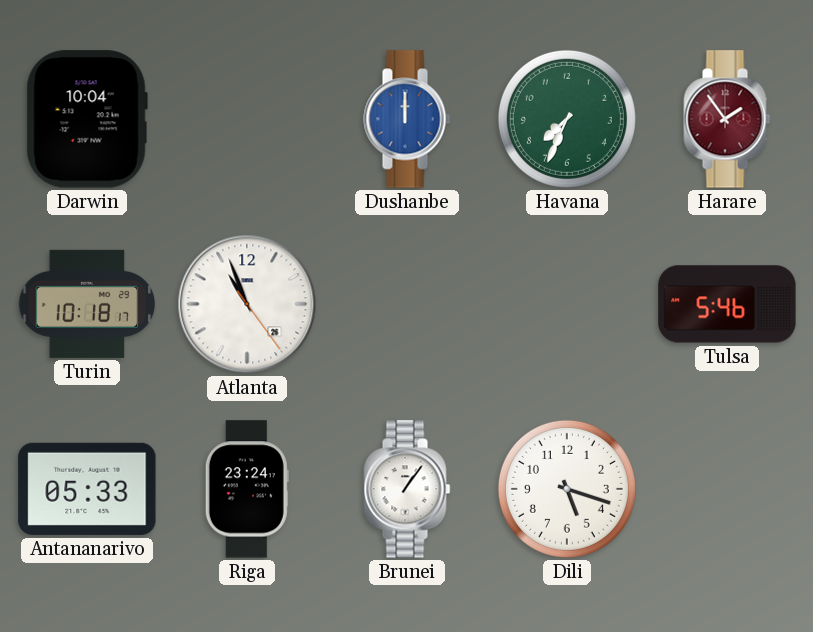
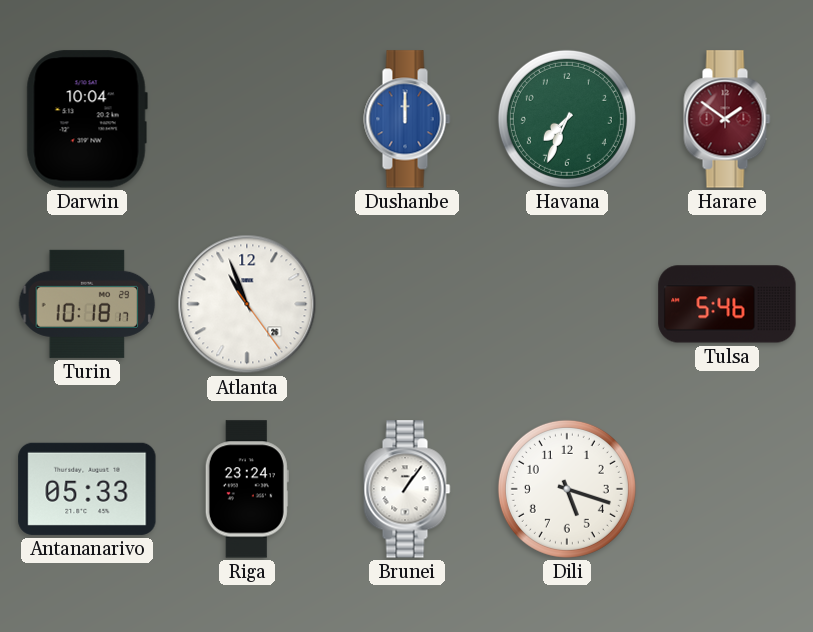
Harare: 1:54 -> 1:51 (727, 119)
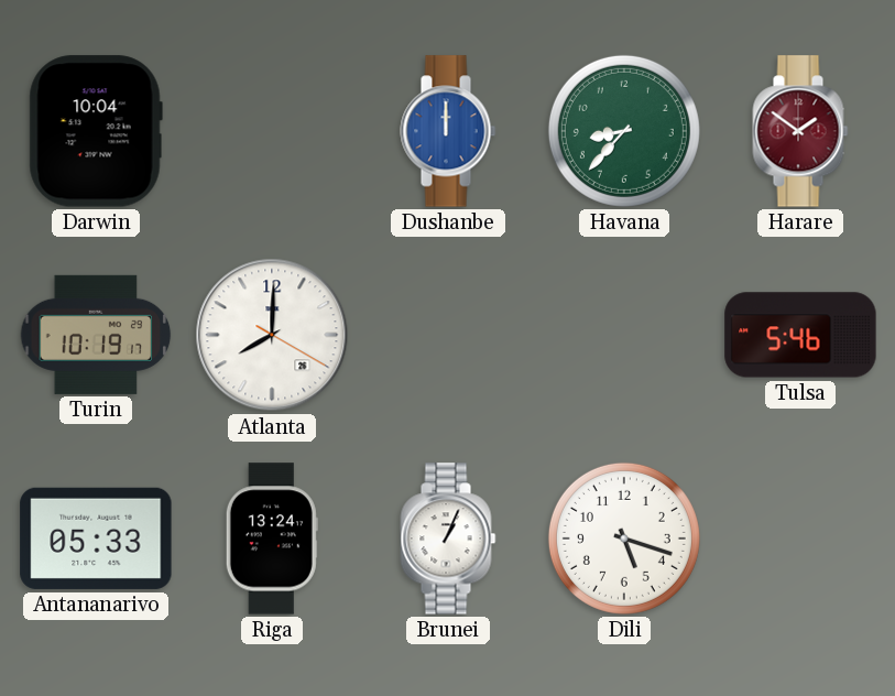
Havana: 7:34 -> 8:37 (624, 131)
Turin: 10:18 -> 10:19 (96, 335)
Atlanta: 10:56 -> 8:00 (272, 335)
Riga: 23:24 -> 13:24 (272, 539)
Brunei: 1:06 -> 1:04 (448, 539)
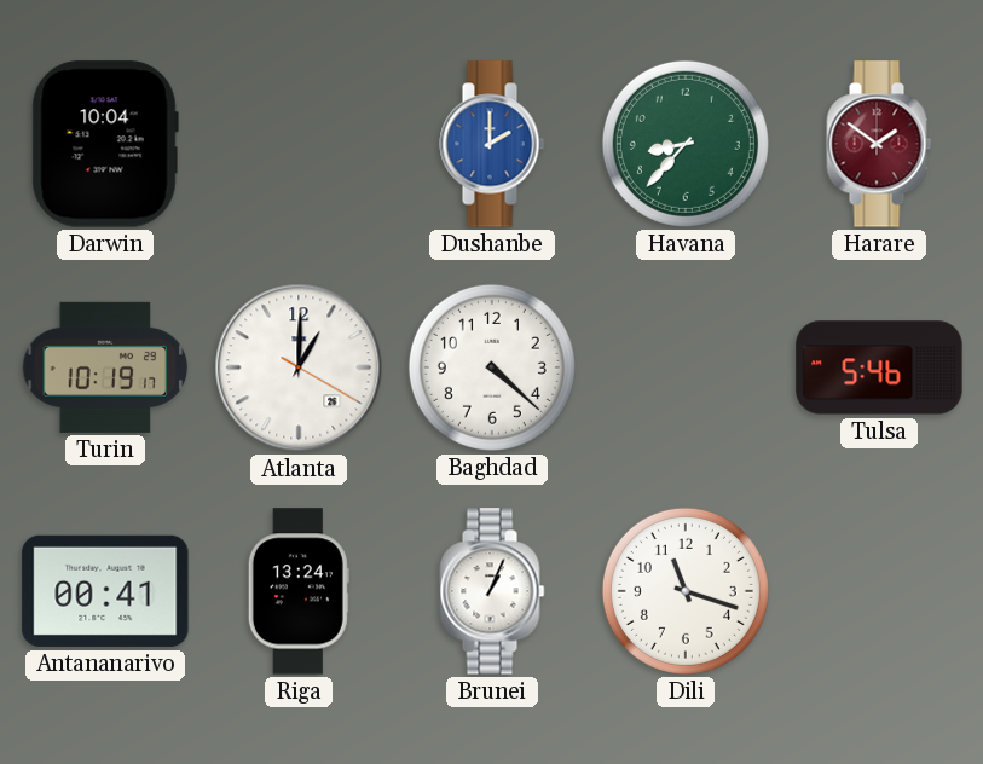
Dushanbe: 12:00 -> 2:00 (492, 144)
Atlanta: 8:00 -> 1:00 (299, 367)
Baghdad: none -> 4:22 (492, 367)
Antananarivo: 05:33 -> 00:41 (105, 591)
Dili: 5:18 -> 11:18 (686, 591)
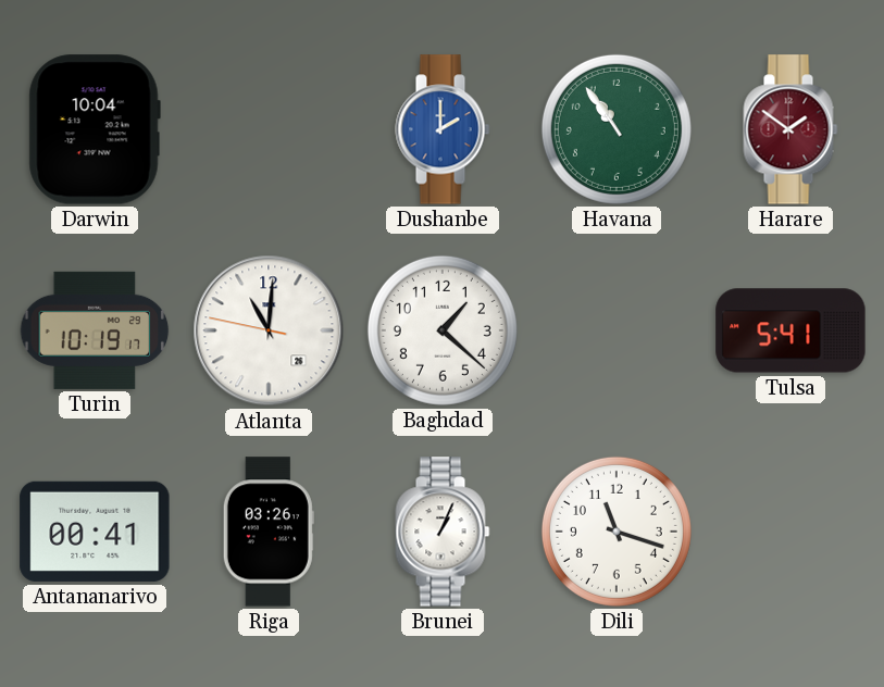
Havana: 8:37 -> 10:54 (617, 129)
Atlanta: 1:00 -> 11:00 (269, 330)
Baghdad: 4:22 -> 1:22 (443, 330)
Tulsa: 5:46 -> 5:41 (790, 330)
Riga: 13:24 -> 03:26 (269, 532)
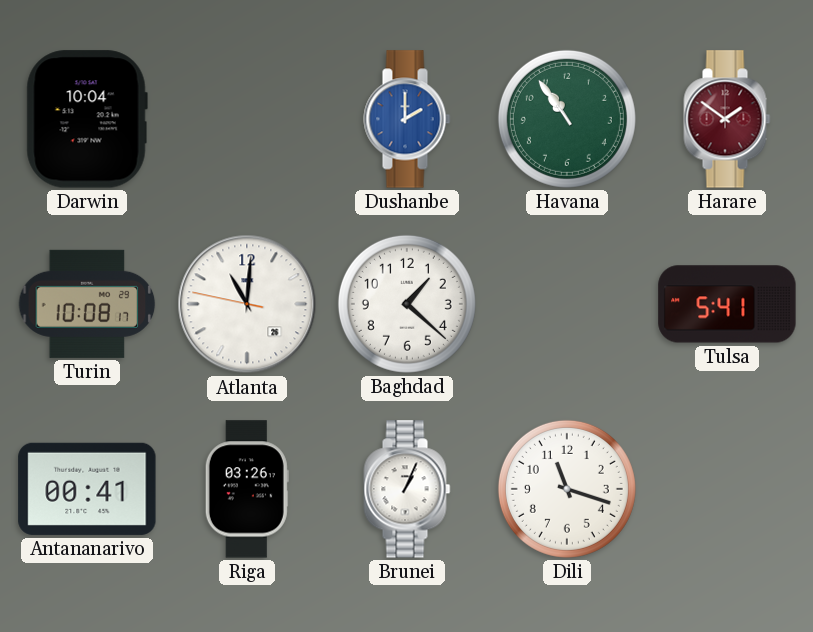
Turin: 10:19 -> 10:08 (87, 304)
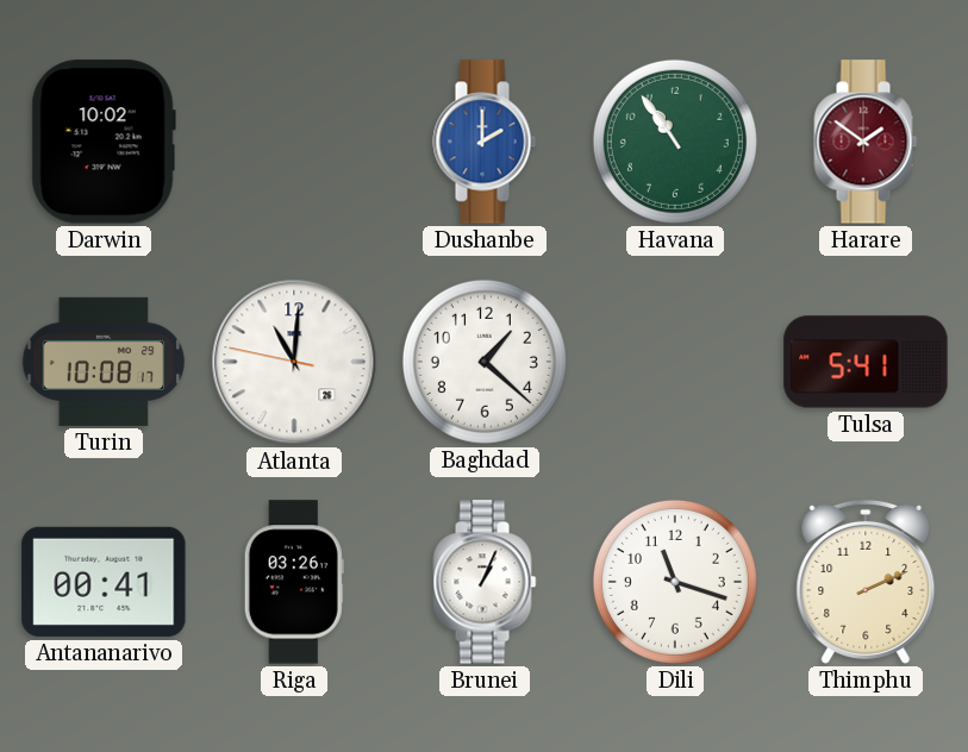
Darwin: 10:04 -> 10:02 (104, 142)
Thimphu: none -> 2:11 (866, 582)
